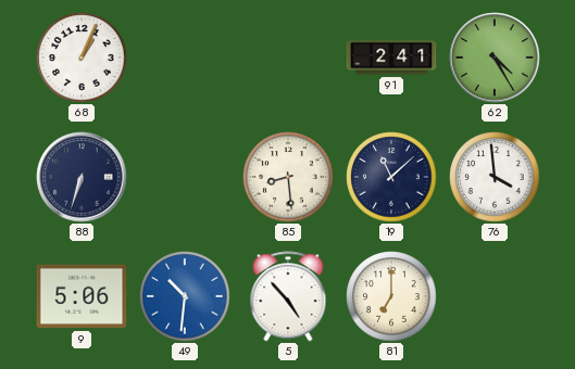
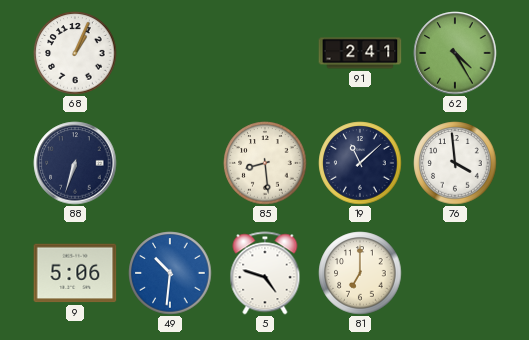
5: 4:53 -> 4:48 (265, 273)
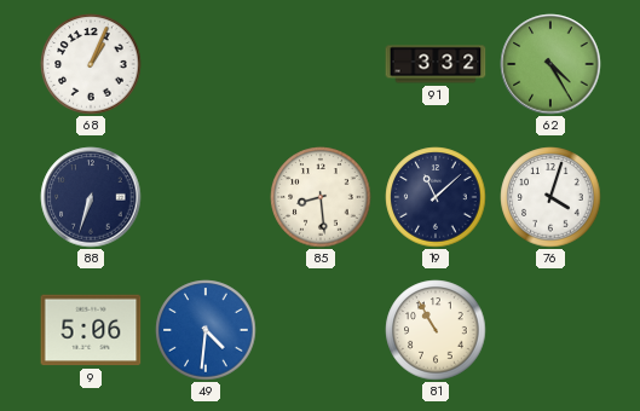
91: 2:41 -> 3:32 (436, 64)
76: 3:59 -> 4:03 (550, 197)
49: 10:31 -> 4:31 (206, 330)
5: 4:48 -> none (265, 273)
81: 7:00 -> 10:55 (436, 330)
